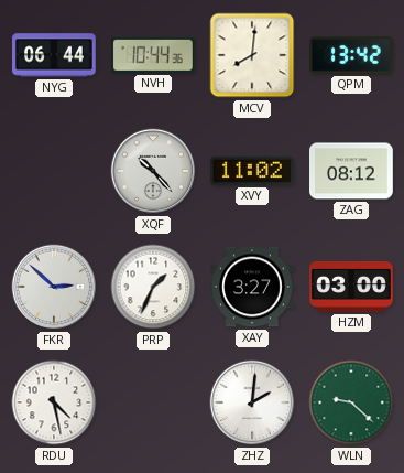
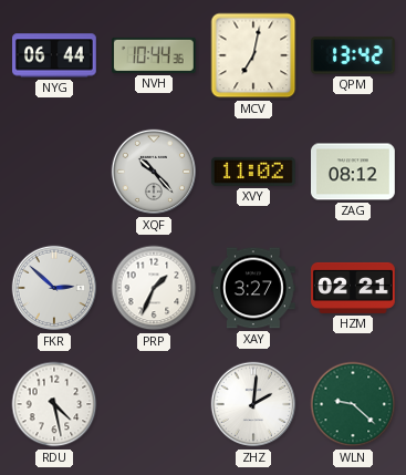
MCV: 8:01 -> 7:02 (253, 55)
HZM: 03:00 -> 02:21 (353, 288)
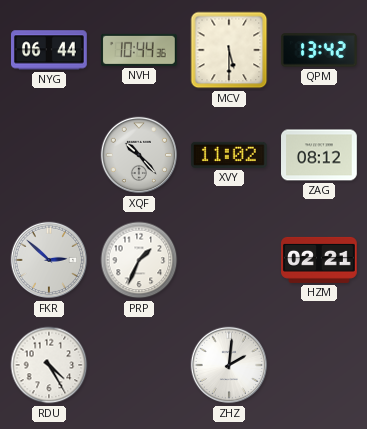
MCV: 7:02 -> 5:30 (229, 50)
XAY: 3:27 -> none (254, 288)
RDU: 4:28 -> 4:25 (49, 365)
WLN: 9:22 -> none (353, 404)
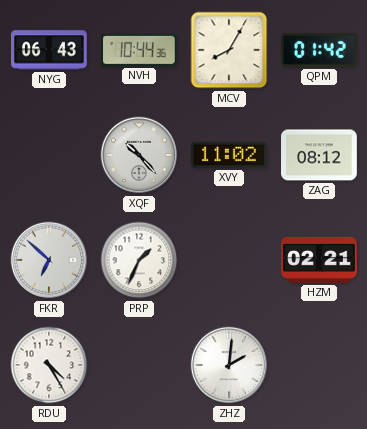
NYG: 06:44 -> 06:43 (50, 50)
MCV: 5:30 -> 8:05 (229, 50)
QPM: 13:42 -> 01:42 (319, 50)
FKR: 2:52 -> 6:52 (49, 260)
